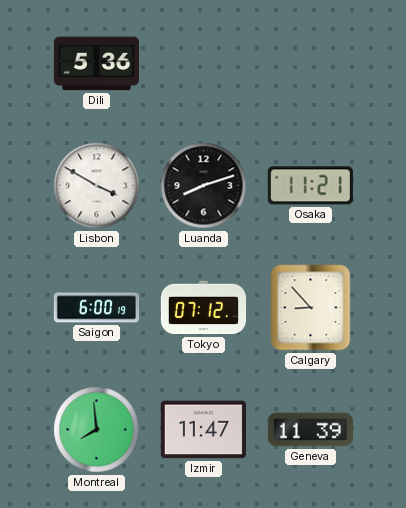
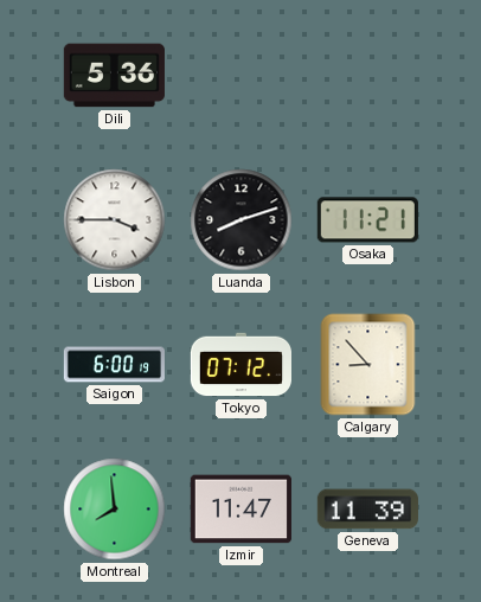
Lisbon: 3:50 -> 3:45 (115, 220)
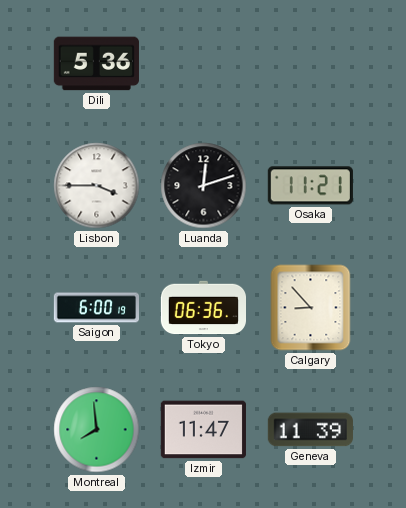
Luanda: 8:12 -> 12:12 (204, 186)
Tokyo: 07:12 -> 06:36 (203, 308)
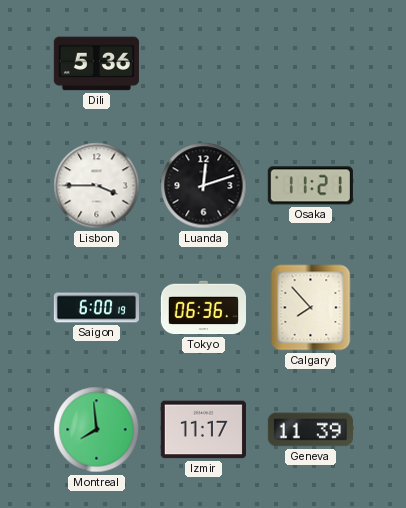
Calgary: 8:53 -> 7:53 (311, 308)
Izmir: 11:47 -> 11:17 (203, 430)
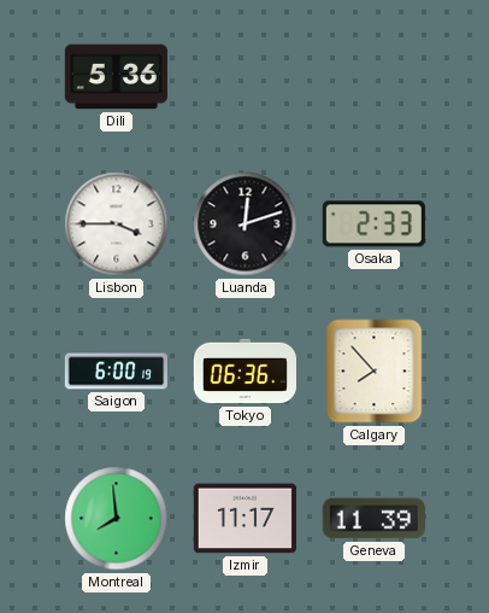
Osaka: 11:21 -> 2:33 (373, 224)
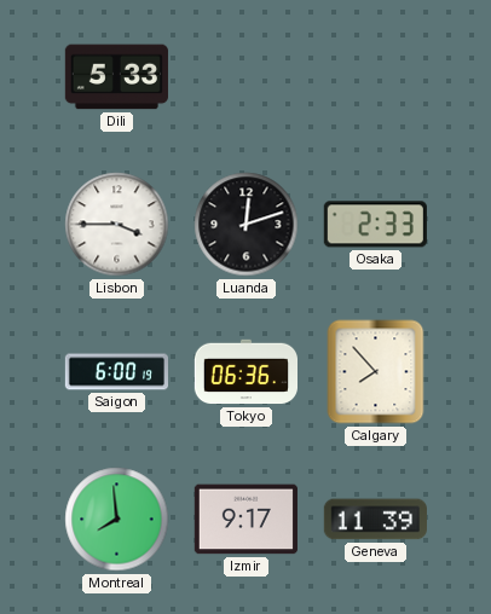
Dili: 5:36 -> 5:33 (116, 77)
Izmir: 11:17 -> 9:17 (245, 520)
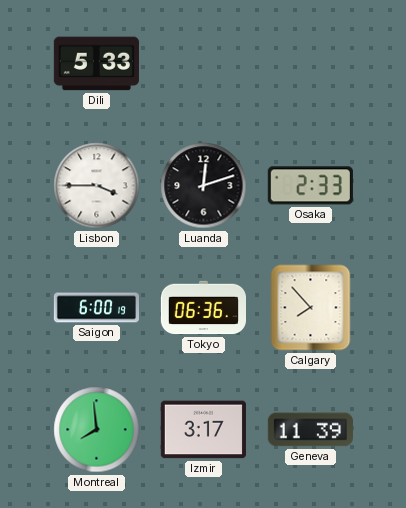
Izmir: 9:17 -> 3:17 (203, 430)
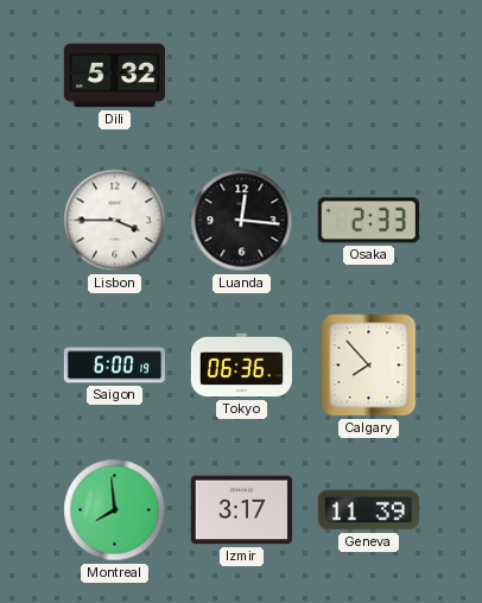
Dili: 5:33 -> 5:32 (114, 76)
Luanda: 12:12 -> 12:16 (242, 221)
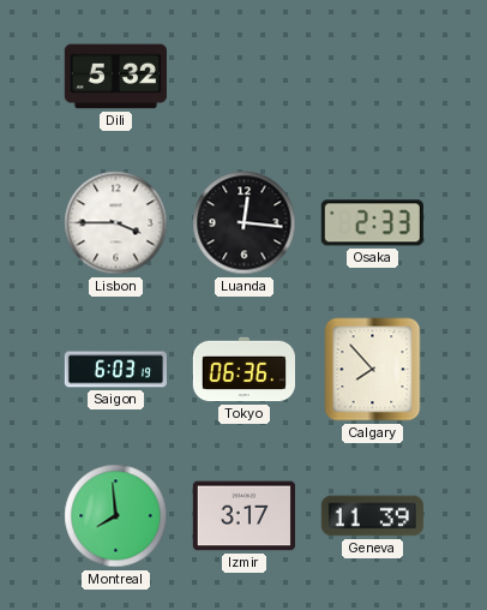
Saigon: 6:00 -> 6:03 (115, 370)
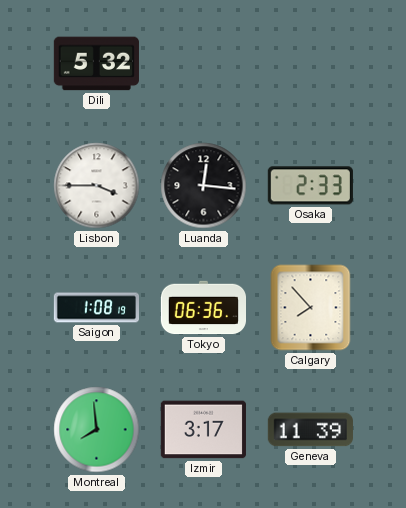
Saigon: 6:03 -> 1:08 (96, 308)
